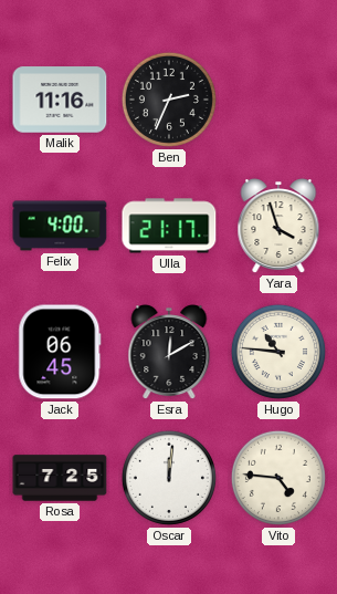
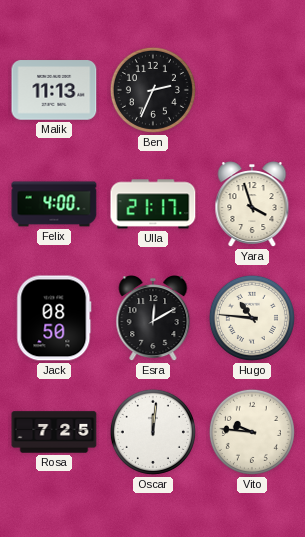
Malik: 11:16 -> 11:13 (54, 90)
Jack: 06:45 -> 08:50 (54, 318)
Vito: 4:46 -> 9:46 (252, 432)
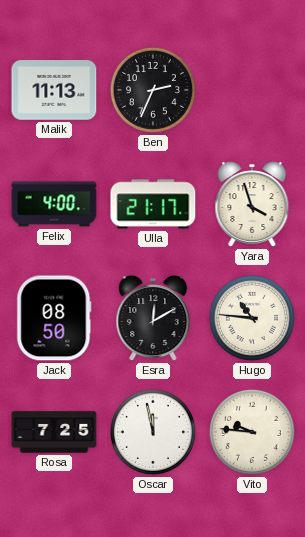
Oscar: 12:01 -> 11:58 (153, 432)
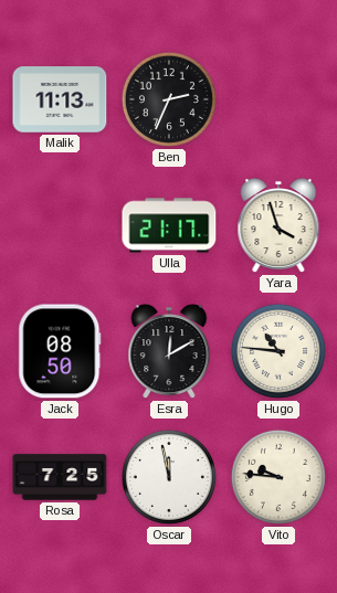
Felix: 4:00 -> none (54, 204)
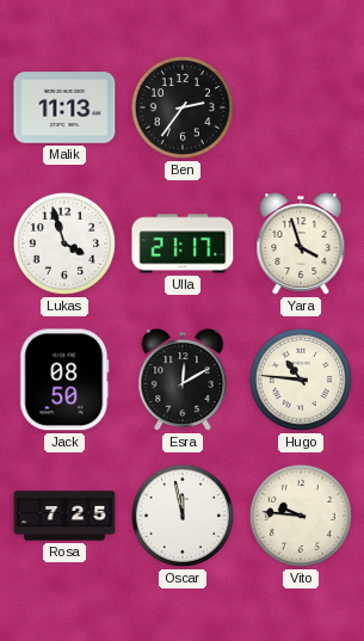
Ben: 2:34 -> 2:36 (183, 107)
Lukas: none -> 3:57 (64, 244)
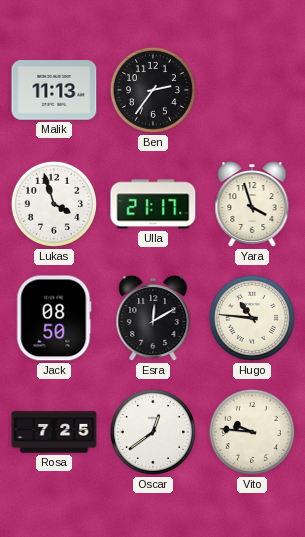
Oscar: 11:58 -> 12:39 (153, 432)
